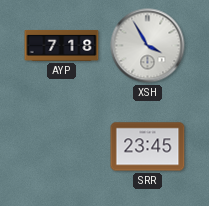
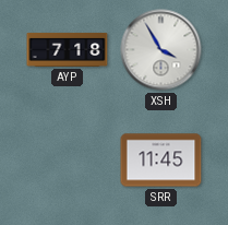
SRR: 23:45 -> 11:45 (161, 161)
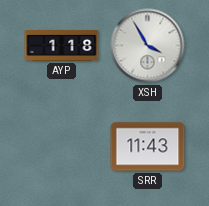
AYP: 7:18 -> 1:18 (62, 45)
SRR: 11:45 -> 11:43 (148, 147)
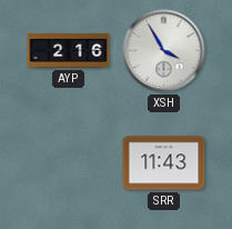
AYP: 1:18 -> 2:16 (69, 50)
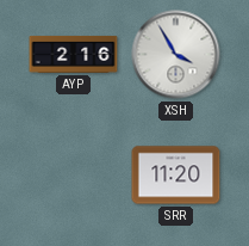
SRR: 11:43 -> 11:20 (176, 176)
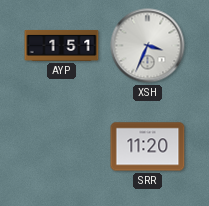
AYP: 2:16 -> 1:51 (62, 45)
XSH: 3:55 -> 3:34 (148, 46)
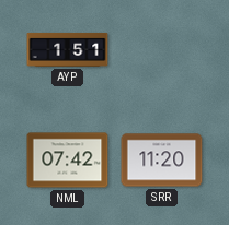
XSH: 3:34 -> none (148, 46)
NML: none -> 07:42 (68, 161)
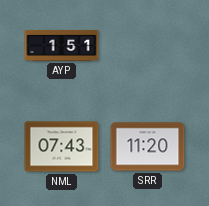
NML: 07:42 -> 07:43 (62, 147)
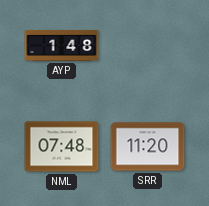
AYP: 1:51 -> 1:48 (62, 45)
NML: 07:43 -> 07:48 (62, 147)
